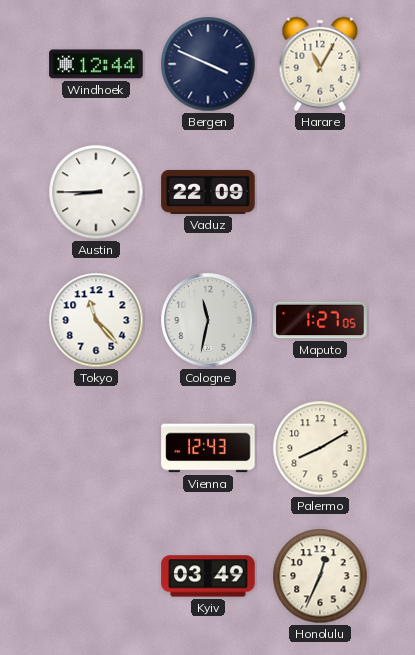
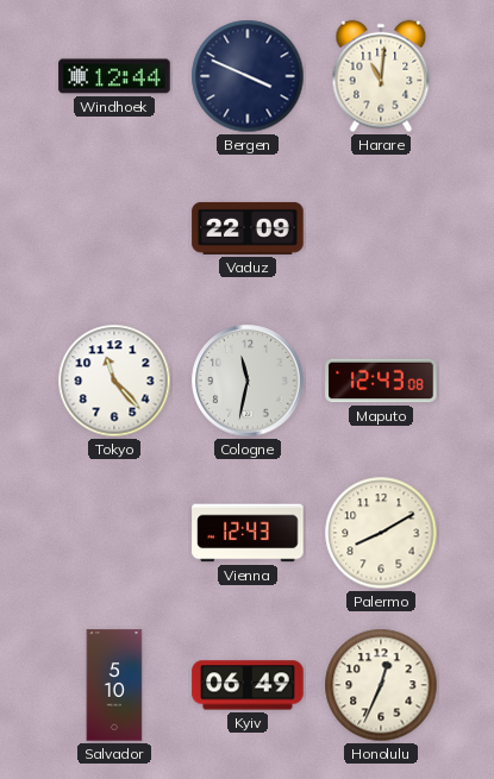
Harare: 11:05 -> 11:01 (381, 76)
Austin: 8:45 -> none (96, 192)
Maputo: 1:27 -> 12:43 (381, 381)
Salvador: none -> 5:10 (114, 685)
Kyiv: 03:49 -> 06:49 (248, 685)
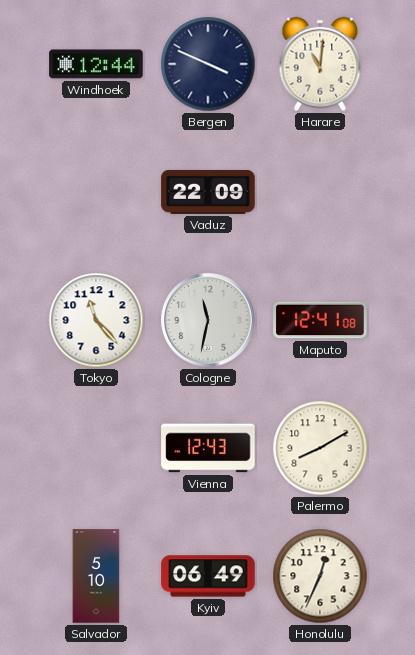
Maputo: 12:43 -> 12:41 (320, 320)
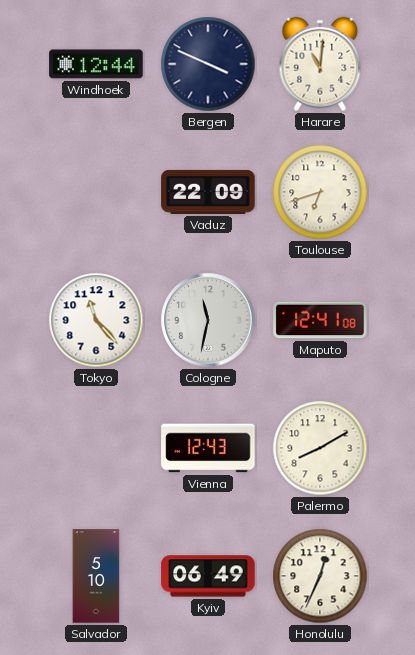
Toulouse: none -> 6:42 (320, 192)
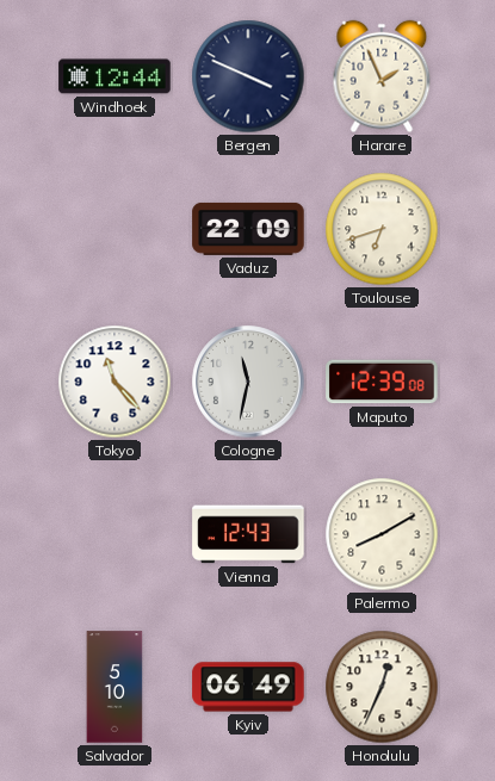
Harare: 11:01 -> 1:56 (382, 76)
Maputo: 12:41 -> 12:39 (382, 382)
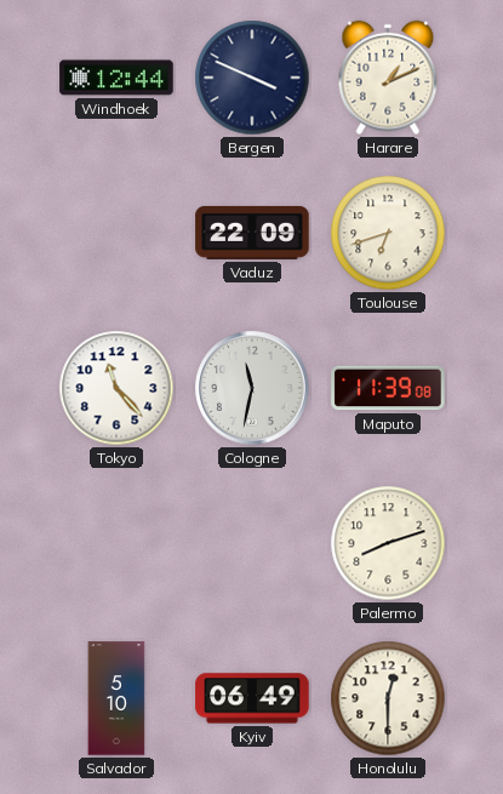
Harare: 1:56 -> 1:11 (388, 78)
Maputo: 12:39 -> 11:39 (388, 388)
Vienna: 12:43 -> none (248, 534)
Palermo: 8:10 -> 8:12 (388, 543)
Honolulu: 12:34 -> 12:30 (388, 698)
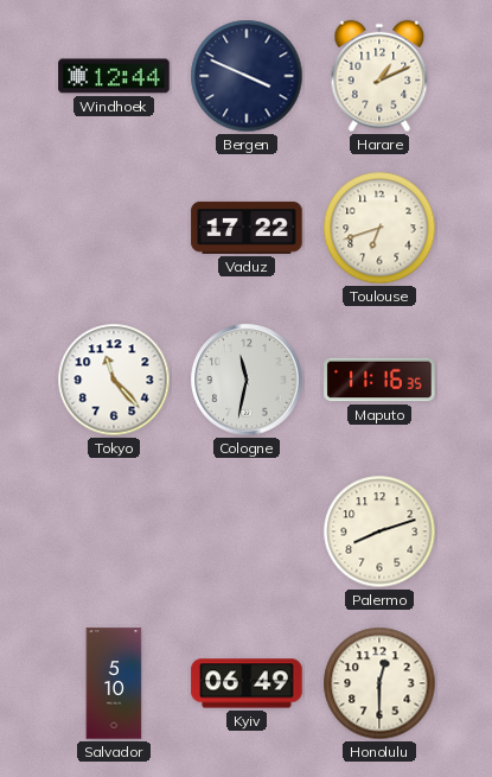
Vaduz: 22:09 -> 17:22 (247, 228)
Maputo: 11:39 -> 11:16 (379, 380)
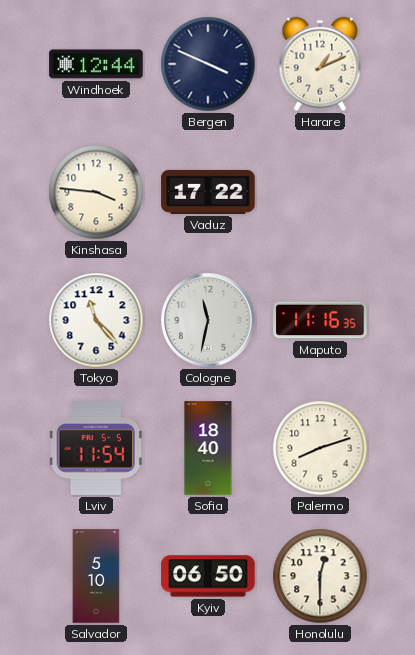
Kinshasa: none -> 3:46 (96, 192)
Toulouse: 6:42 -> none (379, 228)
Lviv: none -> 11:54 (96, 448)
Sofia: none -> 18:40 (208, 448)
Kyiv: 06:49 -> 06:50 (208, 576)
